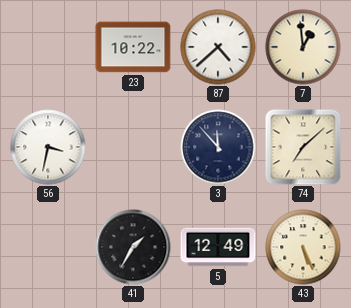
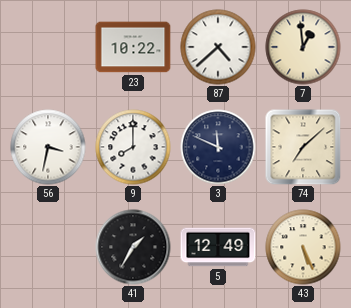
9: none -> 8:00 (133, 147)
3: 11:53 -> 11:49 (218, 147)
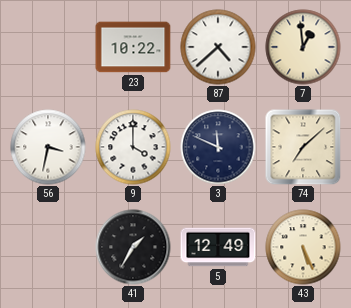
9: 8:00 -> 4:00 (133, 147)
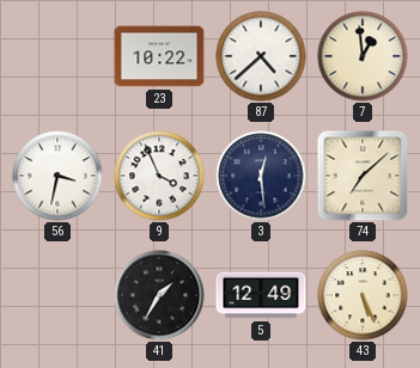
9: 4:00 -> 3:56 (159, 176)
3: 11:49 -> 12:29 (261, 176)
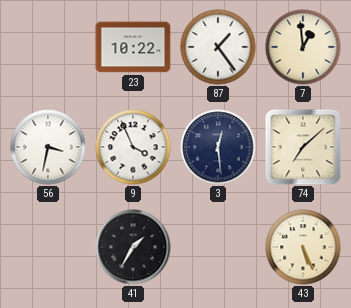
87: 4:38 -> 1:24 (218, 47)
5: 12:49 -> none (261, 295)
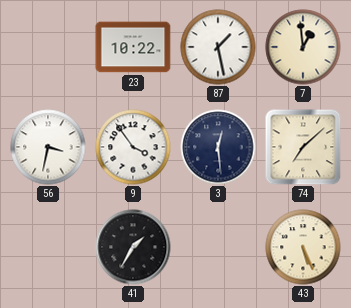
87: 1:24 -> 1:28 (218, 47)
9: 3:56 -> 3:54 (133, 147)
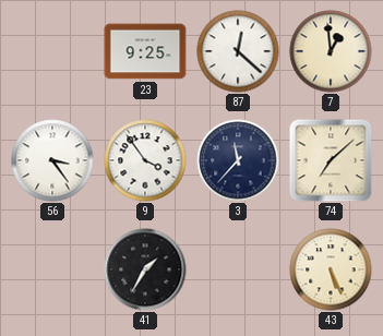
23: 10:22 -> 9:25 (145, 51)
87: 1:28 -> 12:22 (238, 51)
56: 3:32 -> 3:24 (52, 160)
3: 12:29 -> 11:37 (238, 160)
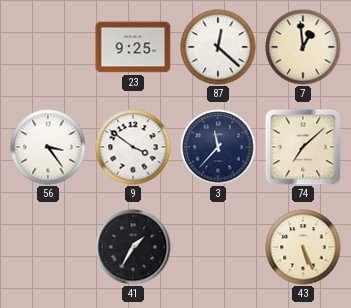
9: 3:54 -> 3:51 (133, 147)
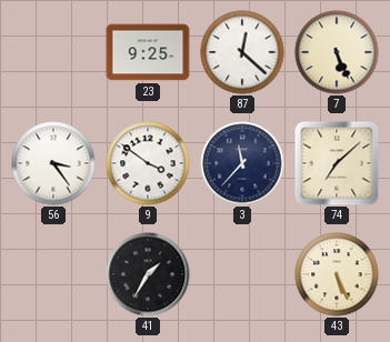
7: 12:59 -> 5:26 (337, 52)
